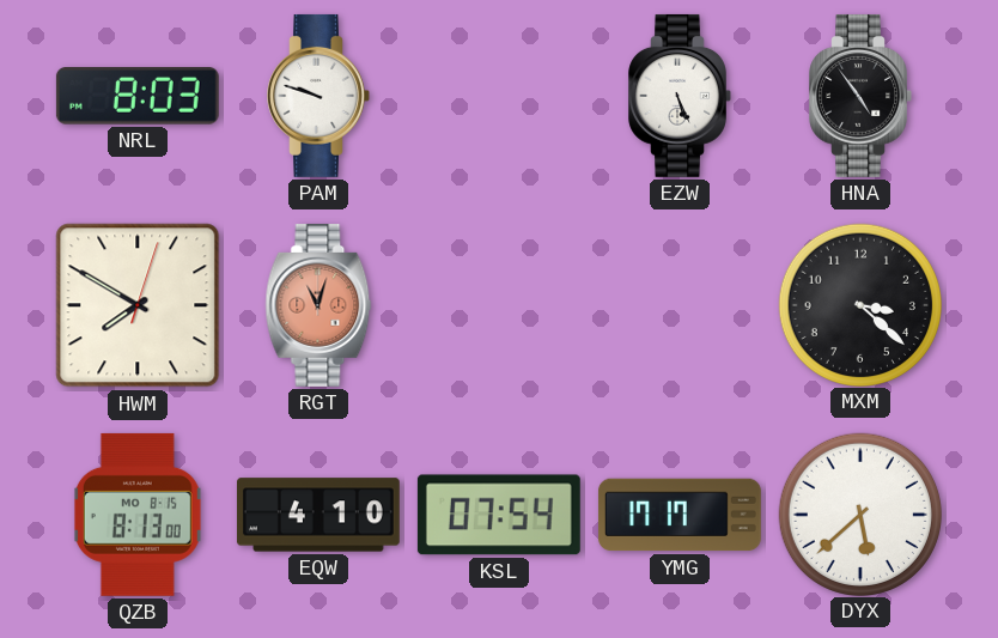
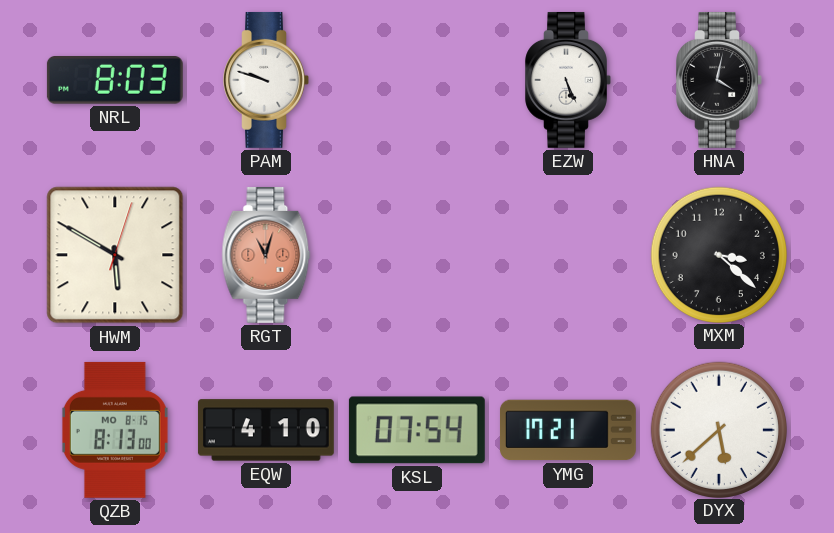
HNA: 4:54 -> 4:02 (719, 80)
HWM: 7:50 -> 5:50 (115, 255)
YMG: 17:17 -> 17:21 (568, 430)
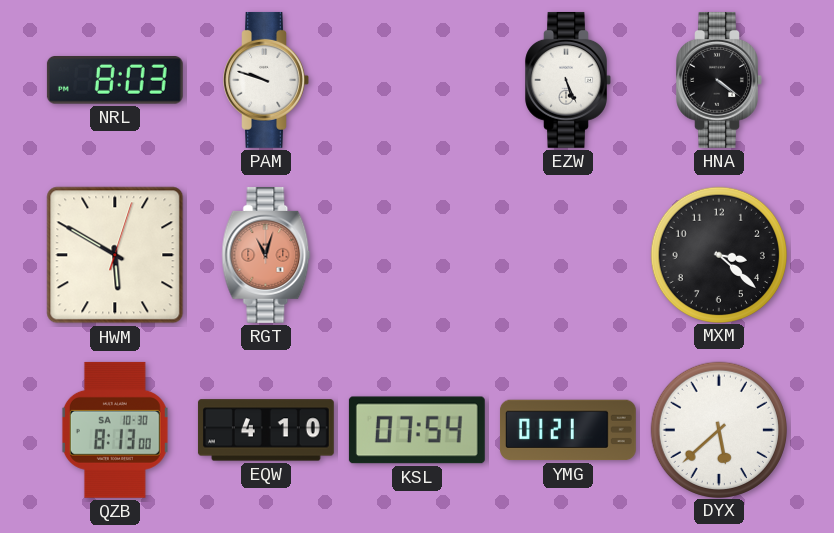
HNA: 4:02 -> 4:21 (719, 80)
QZB date: MO 8-15 -> SA 10-30 (115, 430)
YMG: 17:21 -> 01:21 (568, 430)
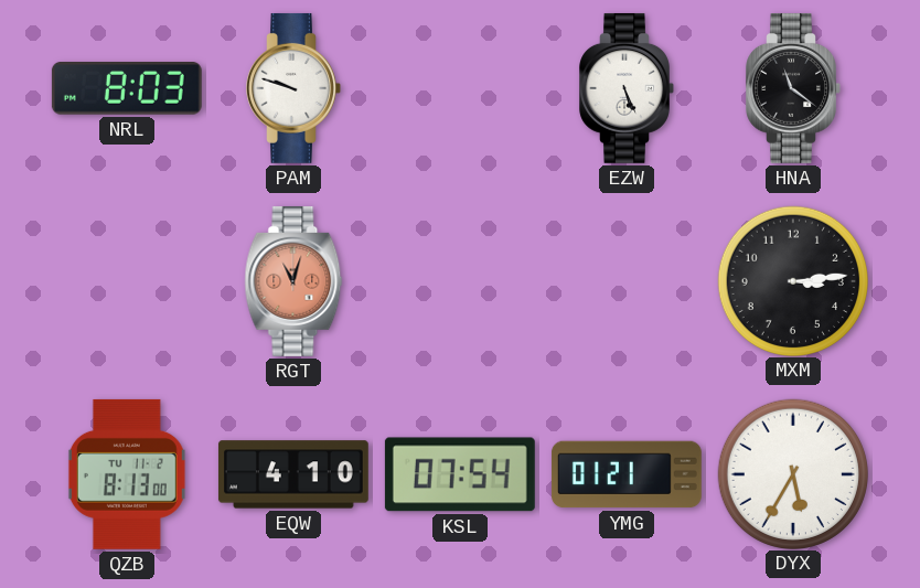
HNA: 4:21 -> 11:21 (793, 88)
HWM: 5:50 -> none (115, 255)
MXM: 3:22 -> 3:14 (792, 280)
QZB date: SA 10-30 -> TU 11-2 (127, 474)
DYX: 5:38 -> 5:35 (792, 473)
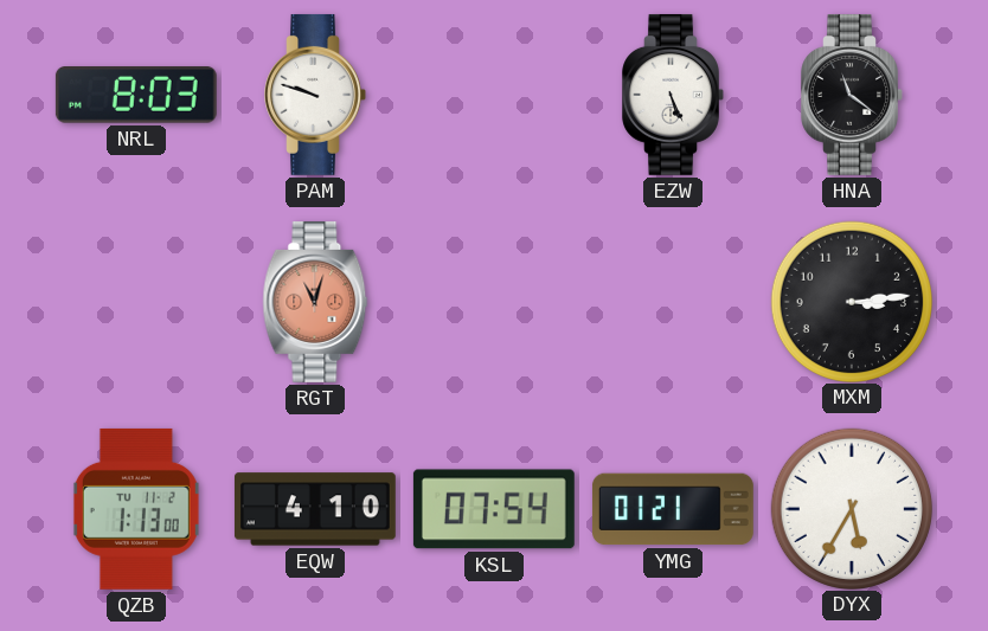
QZB: 8:13 -> 1:13 (136, 509)
